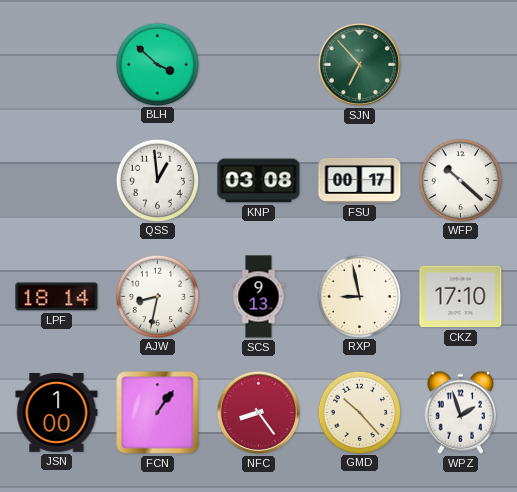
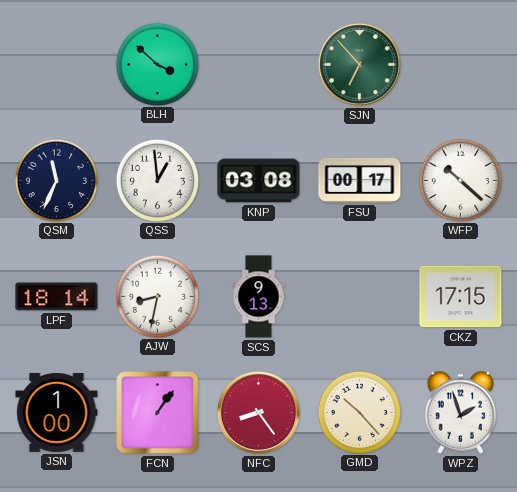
QSM: none -> 11:34 (56, 180)
RXP: 8:58 -> none (359, 296)
CKZ: 17:10 -> 17:15 (461, 297)
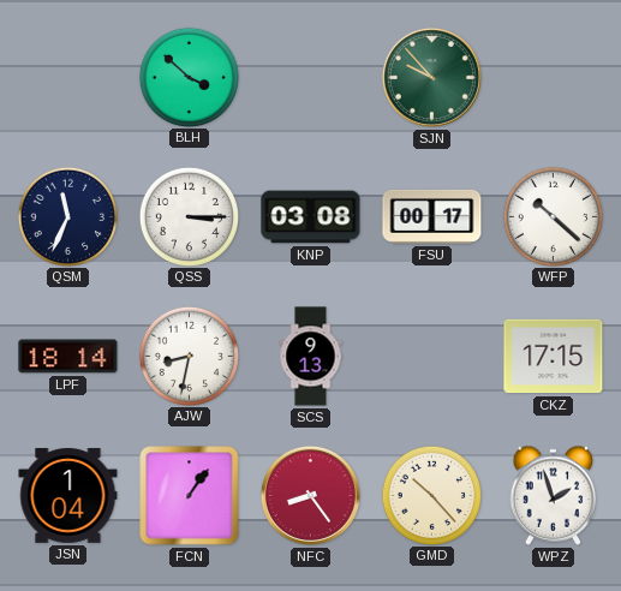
SJN: 6:53 -> 9:53 (431, 77)
QSS: 12:59 -> 3:15 (189, 216)
JSN: 1:00 -> 1:04 (68, 496)
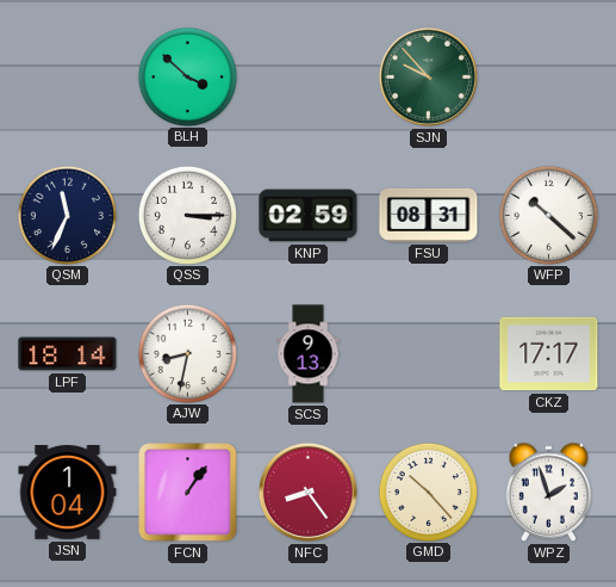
KNP: 03:08 -> 02:59 (309, 216)
FSU: 00:17 -> 08:31 (429, 215)
CKZ: 17:15 -> 17:17 (549, 354)
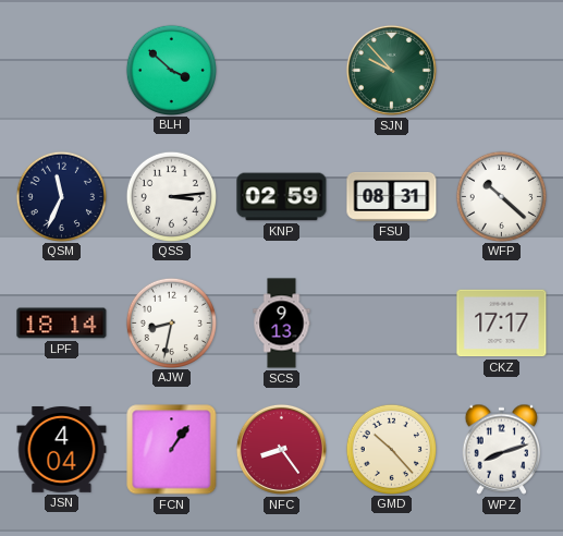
QSS: 3:15 -> 3:14 (171, 196)
JSN: 1:04 -> 4:04 (62, 450)
WPZ: 1:57 -> 8:12 (502, 449)
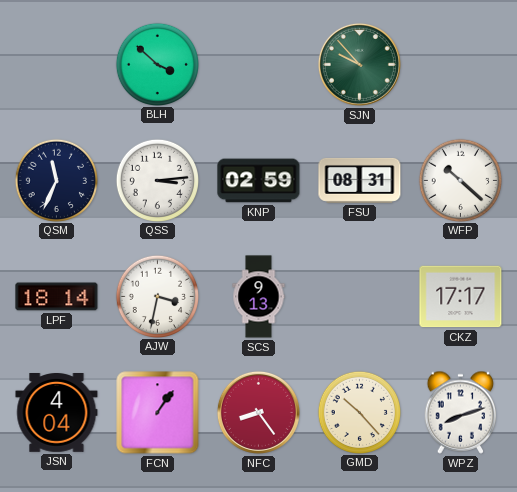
AJW: 8:32 -> 3:32 (157, 296)
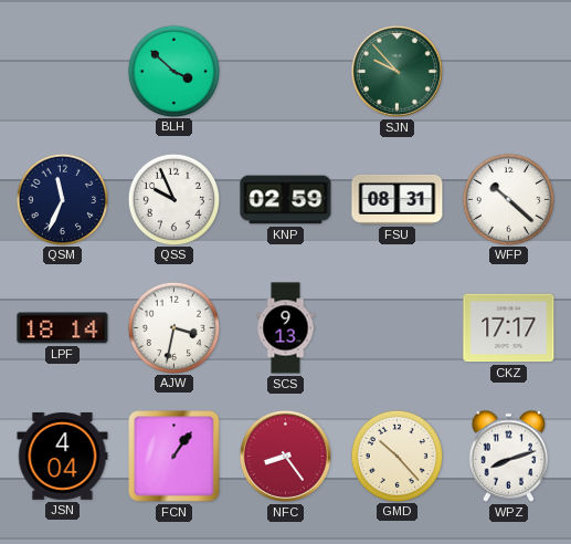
QSS: 3:14 -> 9:56 (173, 199)
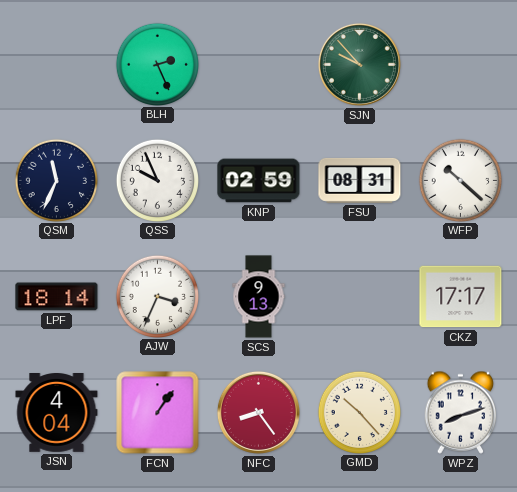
BLH: 3:52 -> 2:26 (157, 64)
AJW: 3:32 -> 3:34 (157, 296)
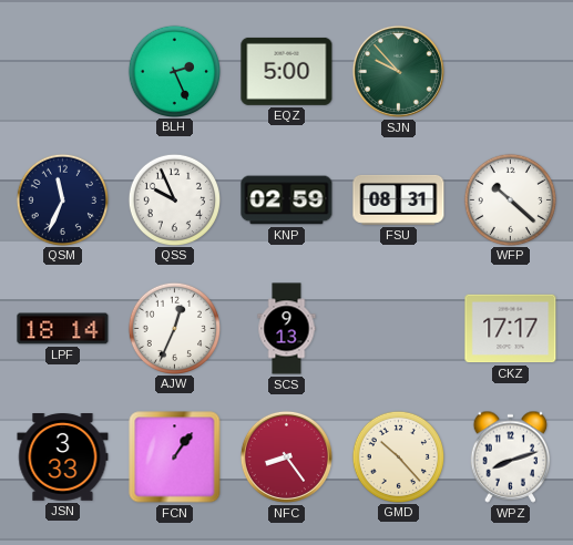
EQZ: none -> 5:00 (287, 71)
AJW: 3:34 -> 12:34 (174, 328)
JSN: 4:04 -> 3:33 (63, 457)
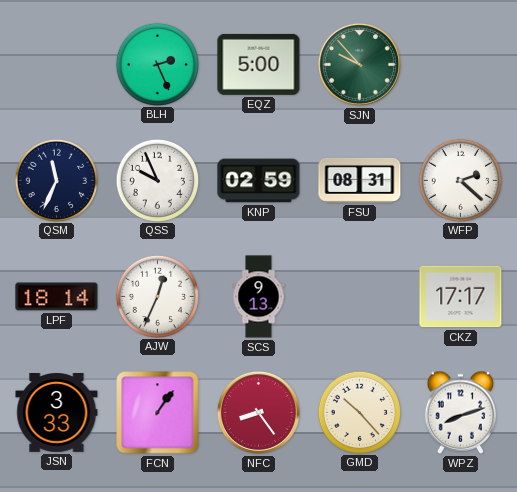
WFP: 10:22 -> 2:22 (460, 180)
